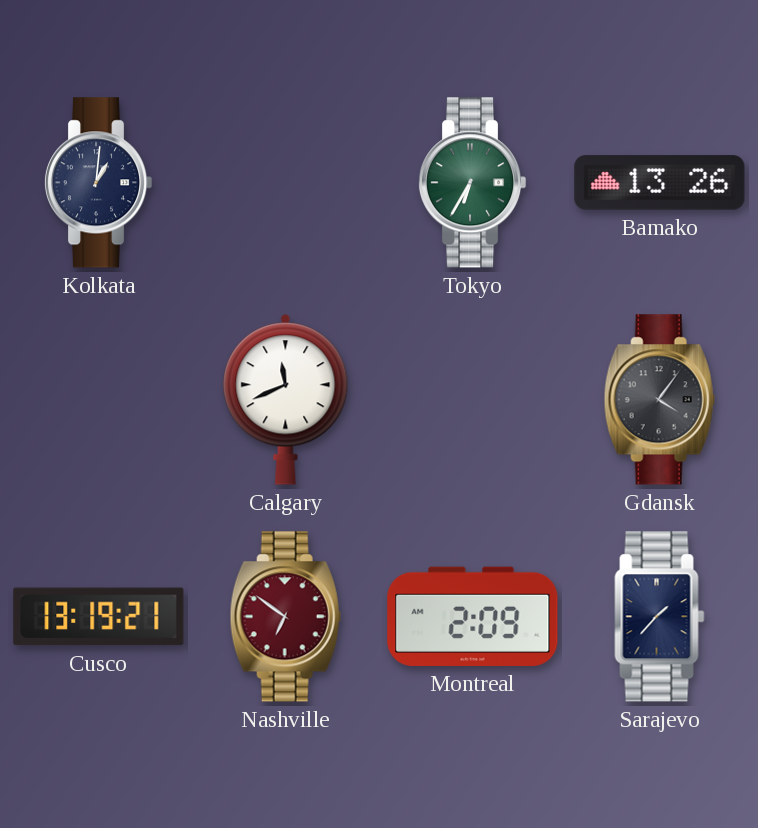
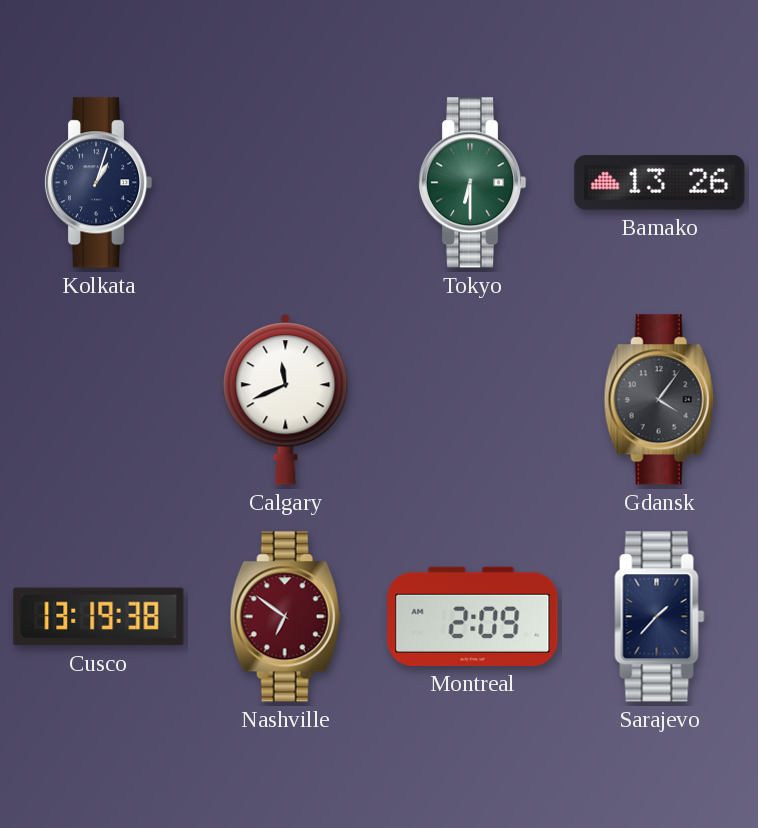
Kolkata: 1:01 -> 1:03 (98, 183)
Tokyo: 6:35 -> 6:30 (472, 183)
Cusco: 13:19:21 -> 13:19:38 (99, 617)
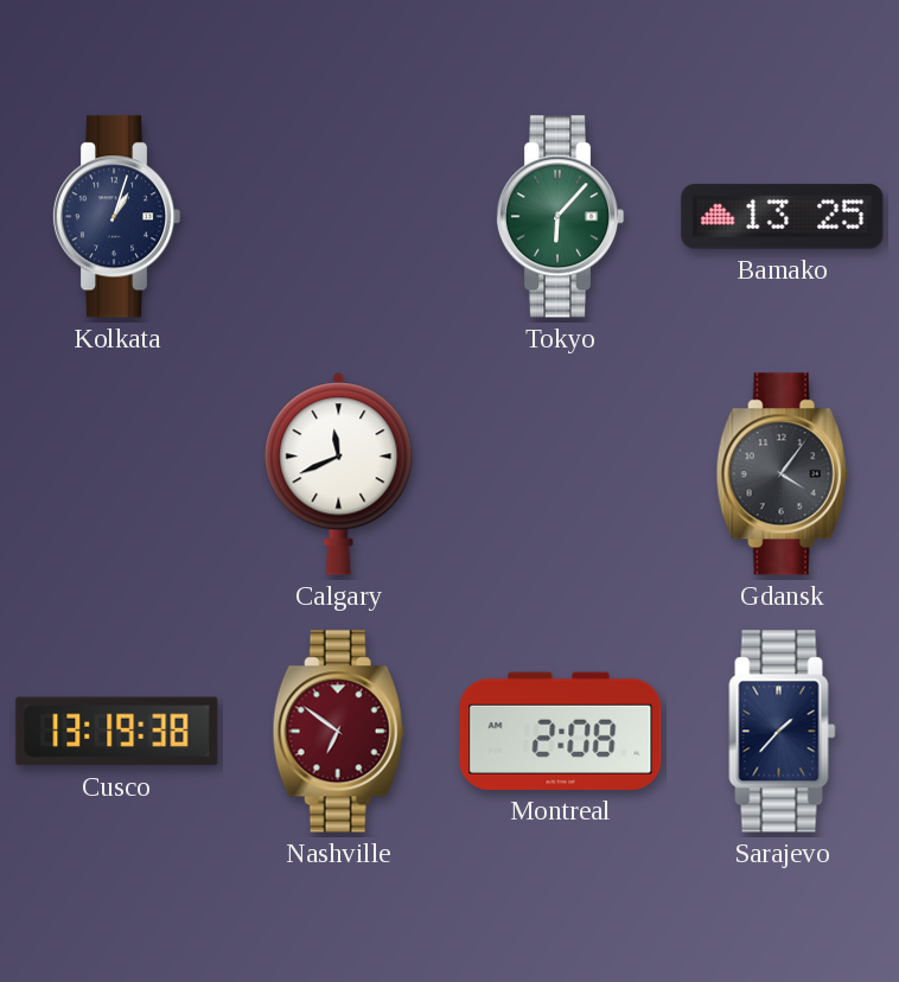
Tokyo: 6:30 -> 6:07 (560, 217)
Bamako: 13:26 -> 13:25 (783, 217)
Montreal: 2:09 -> 2:08 (561, 731)
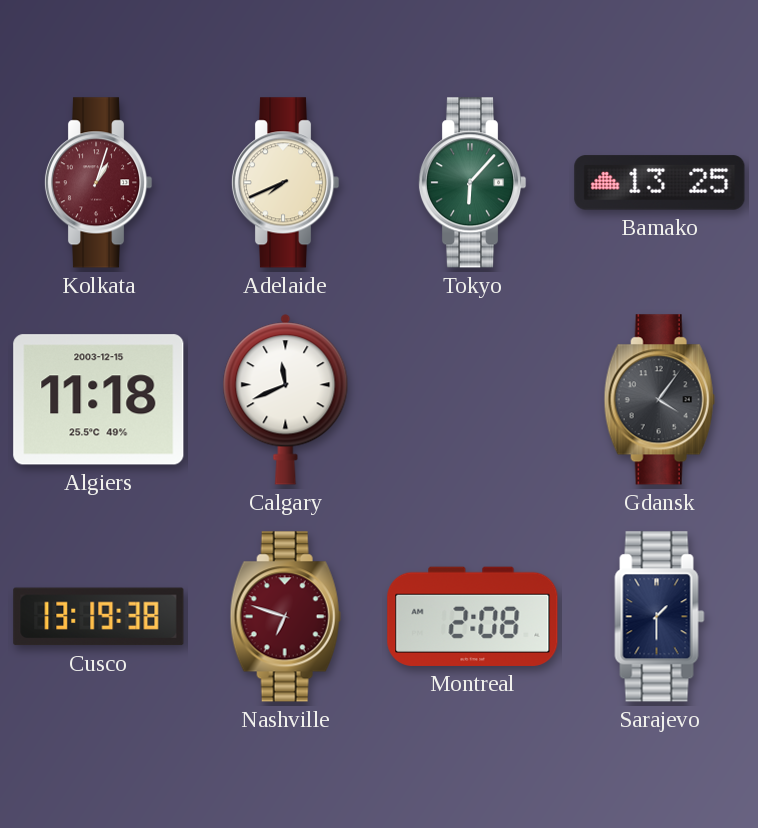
Kolkata dial: navy -> burgundy (98, 183)
Adelaide: none -> 7:41 (285, 183)
Algiers: none -> 11:18 (99, 400)
Nashville: 6:51 -> 6:48 (285, 617)
Sarajevo: 1:37 -> 1:30 (660, 617)
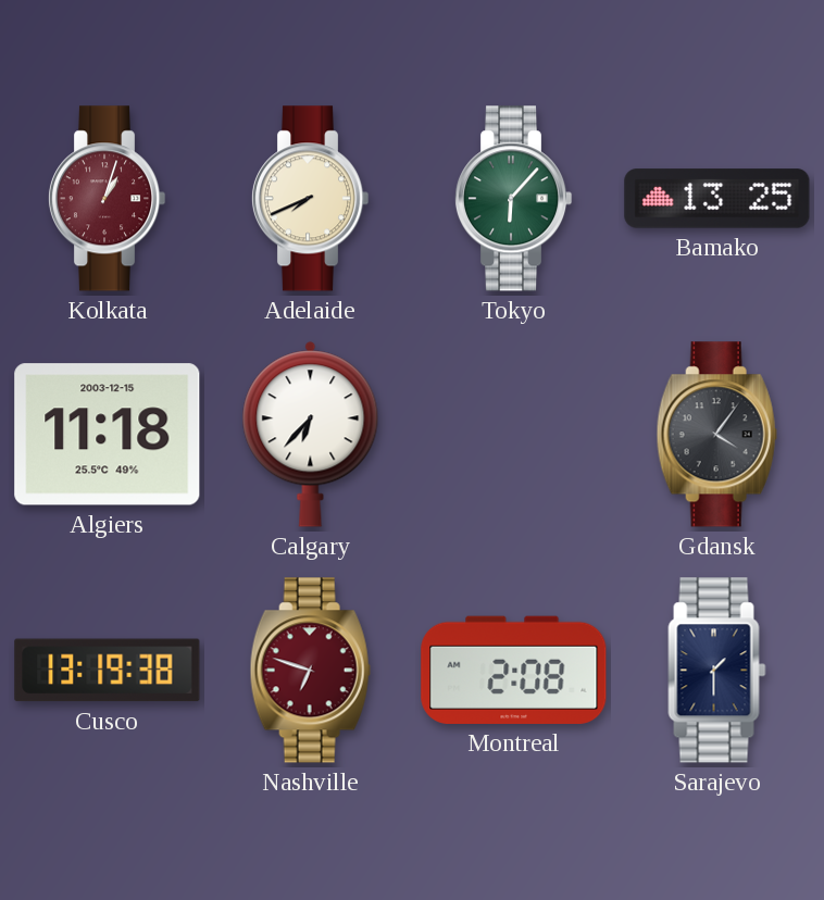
Calgary: 11:41 -> 6:37 (311, 435)
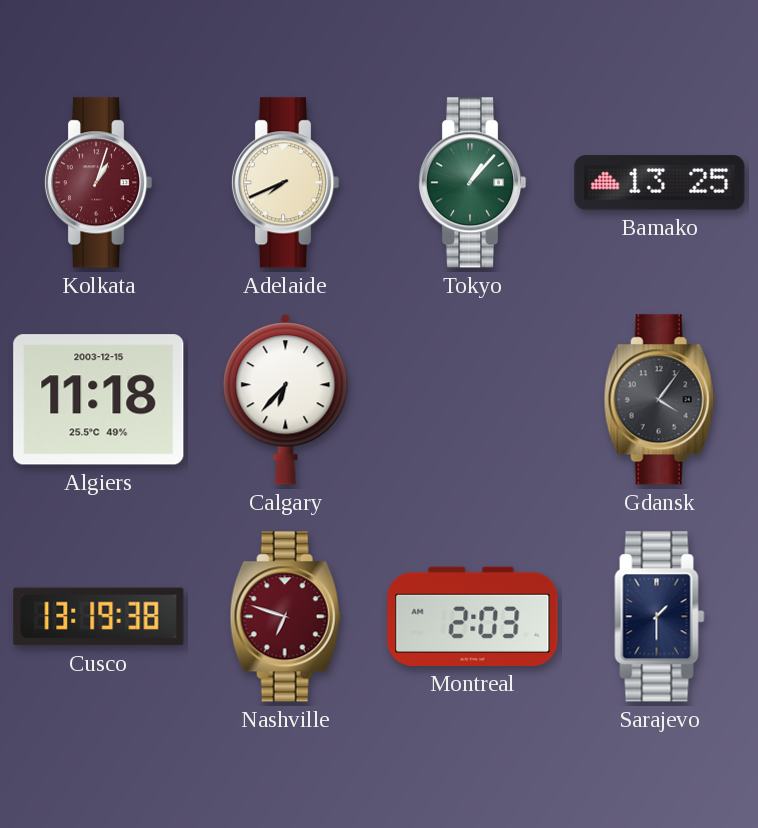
Tokyo: 6:07 -> 1:07 (472, 183)
Montreal: 2:08 -> 2:03 (473, 616)
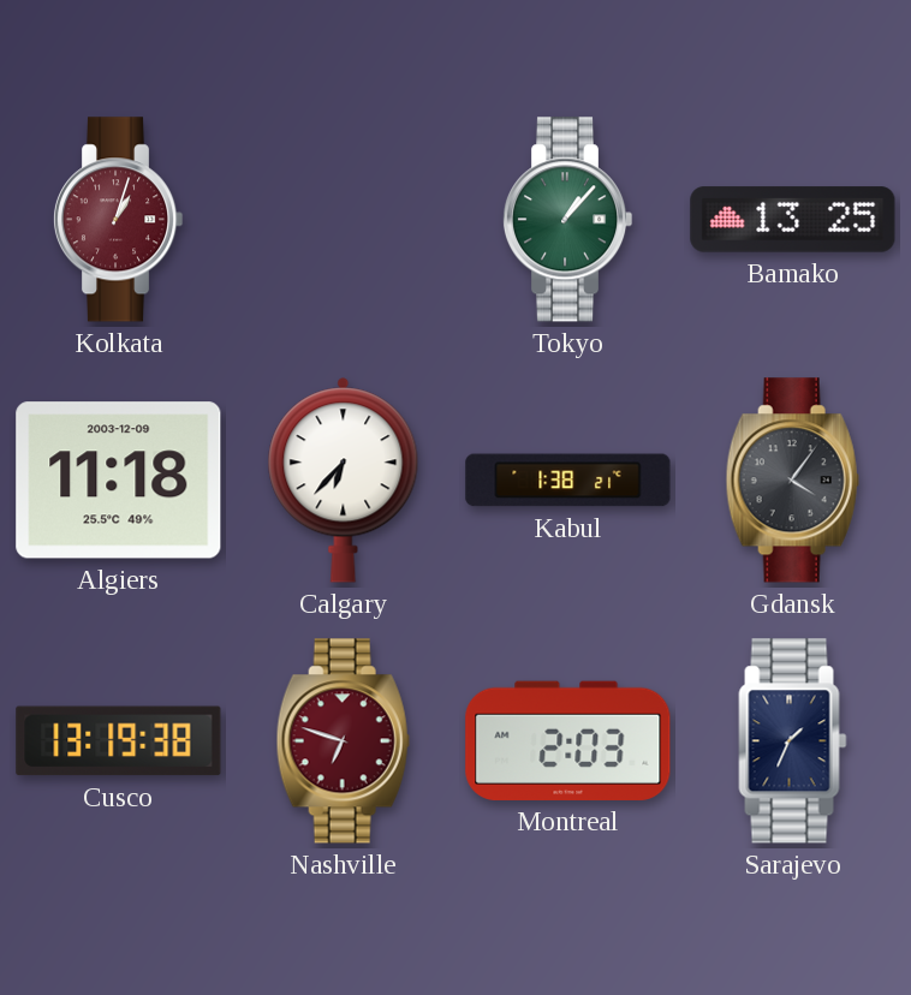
Adelaide: 7:41 -> none (285, 183)
Algiers date: 2003-12-15 -> 2003-12-09 (119, 481)
Kabul: none -> 1:38 (568, 481)
Sarajevo: 1:30 -> 1:34 (793, 741)
